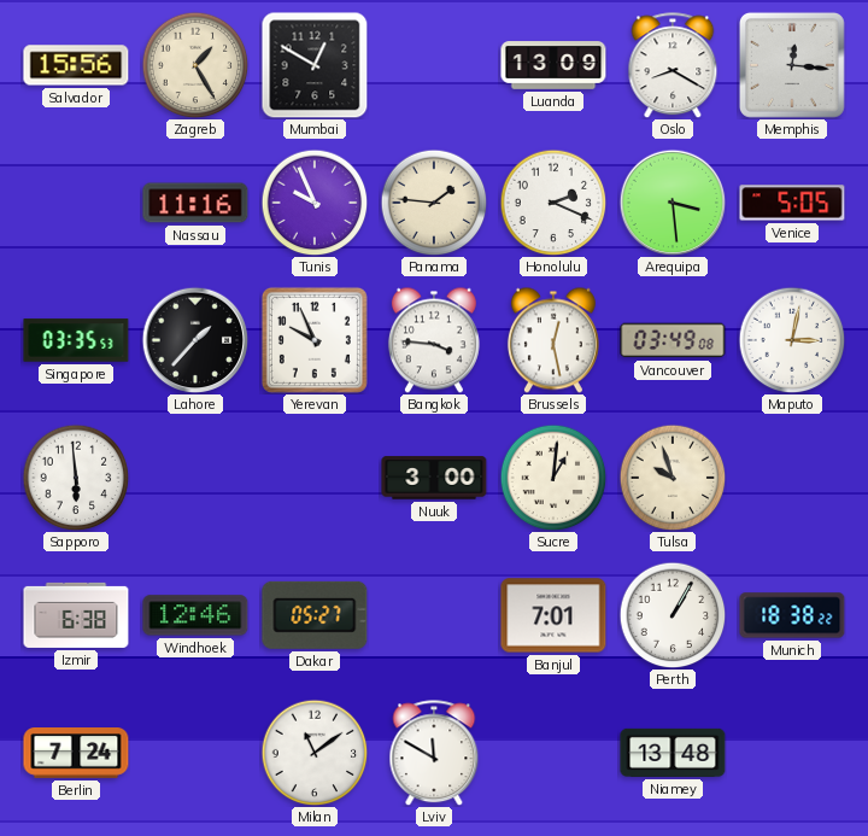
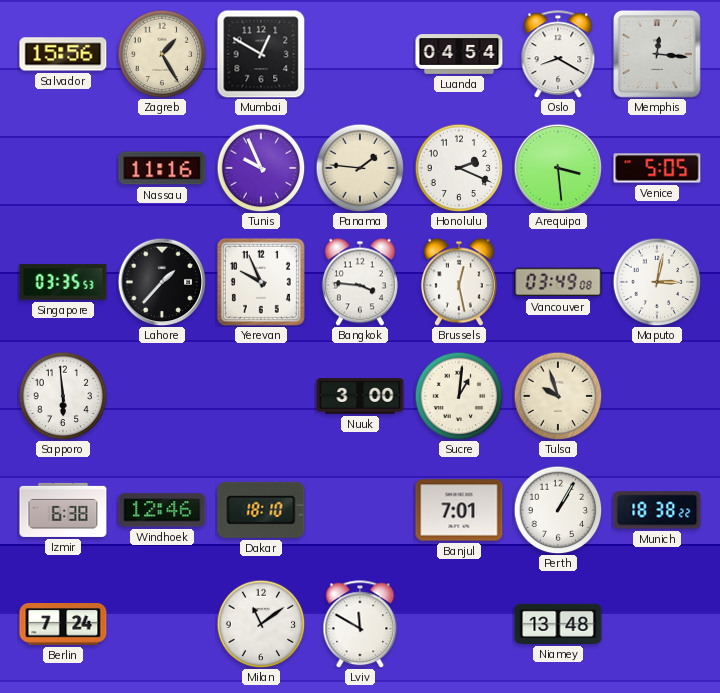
Luanda: 13:09 -> 04:54 (459, 54)
Dakar: 05:27 -> 18:10 (261, 510)
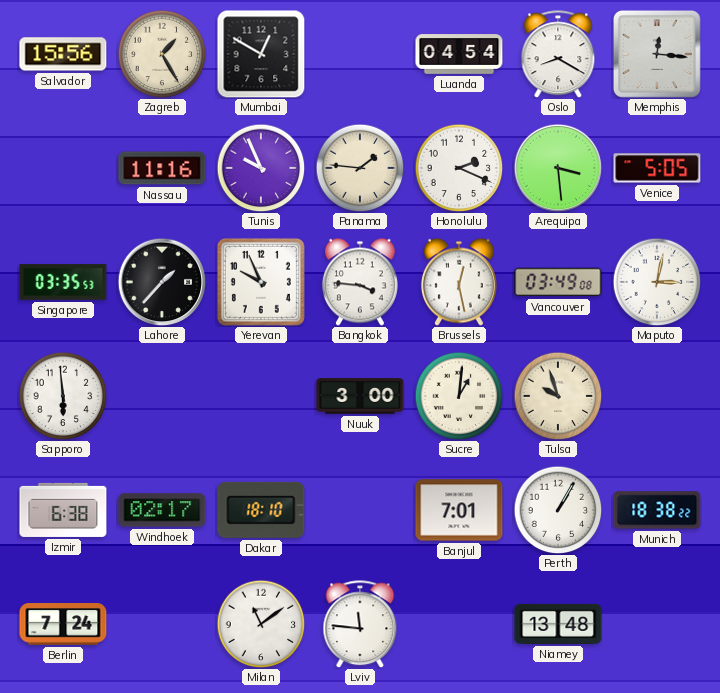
Windhoek: 12:46 -> 02:17 (162, 510)
Lviv: 11:50 -> 11:46 (360, 624)
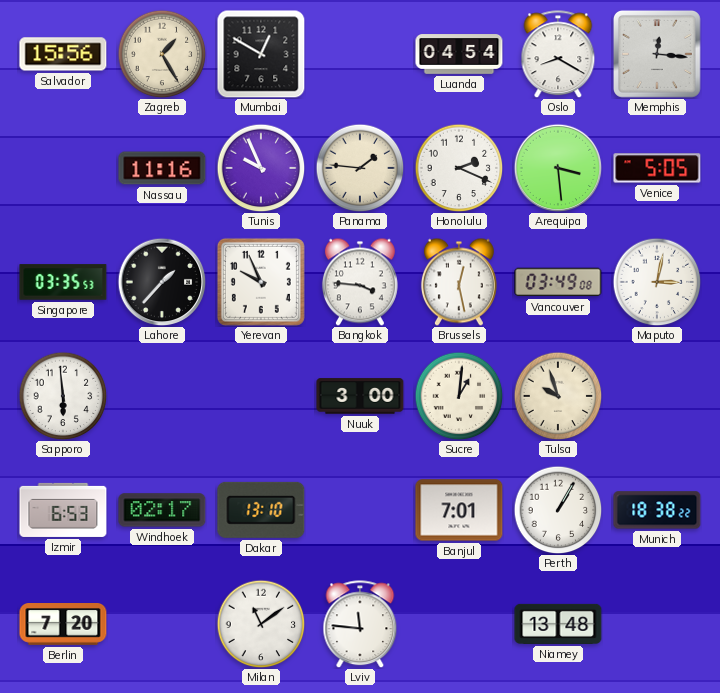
Izmir: 6:38 -> 6:53 (63, 510)
Dakar: 18:10 -> 13:10 (261, 510)
Berlin: 7:24 -> 7:20 (63, 625)
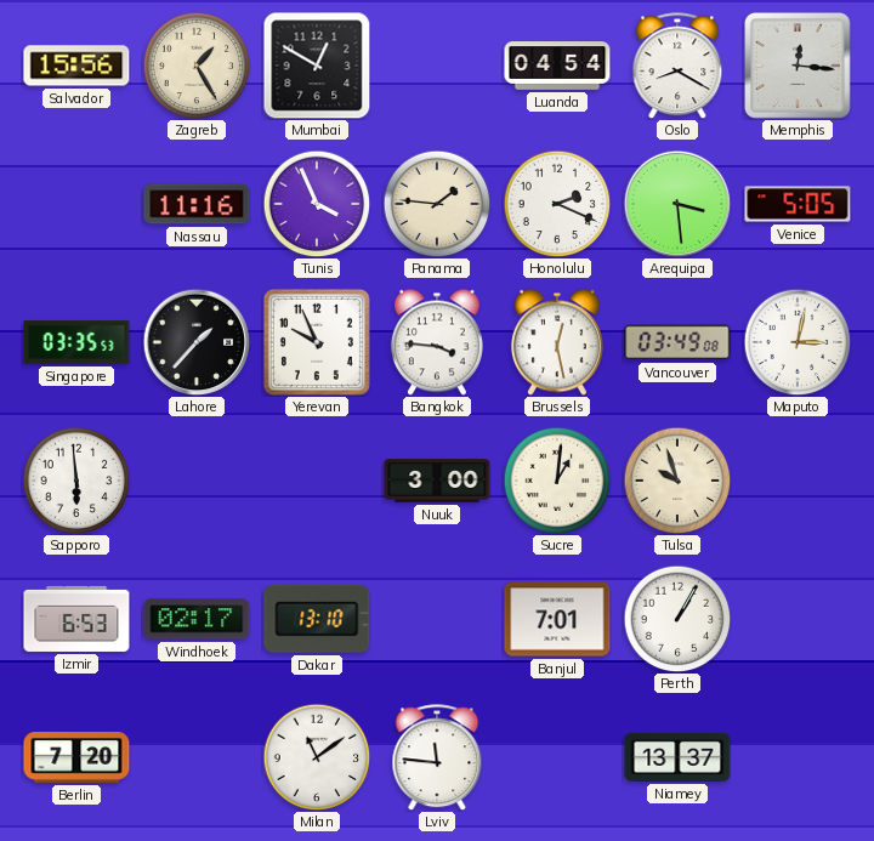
Tunis: 9:56 -> 3:56 (317, 204)
Munich: 18:38 -> none (657, 510)
Niamey: 13:48 -> 13:37 (677, 757)
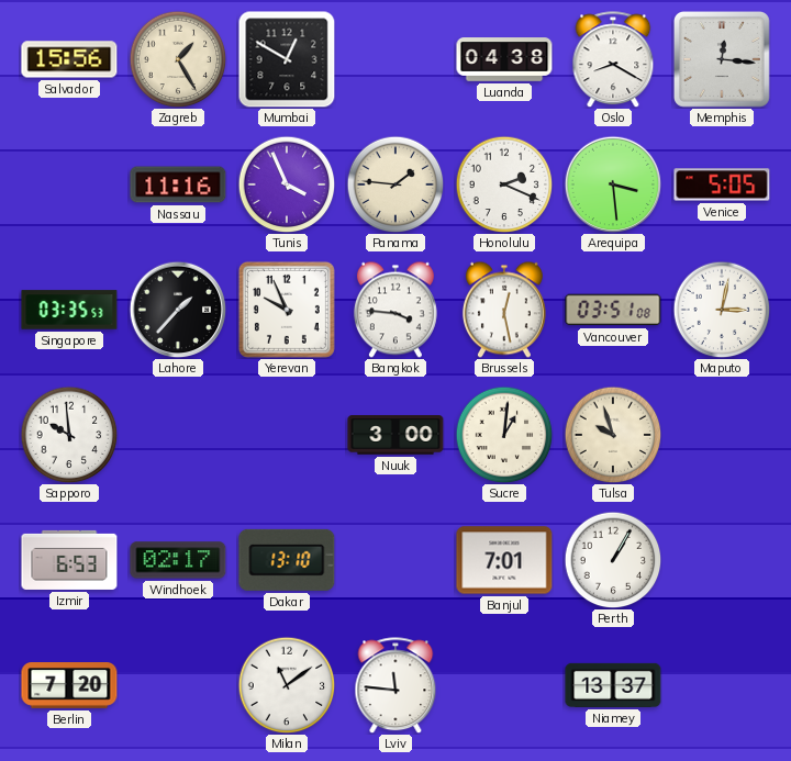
Luanda: 04:54 -> 04:38 (504, 59)
Vancouver: 03:49 -> 03:51 (613, 310)
Sapporo: 5:59 -> 9:59 (69, 435)
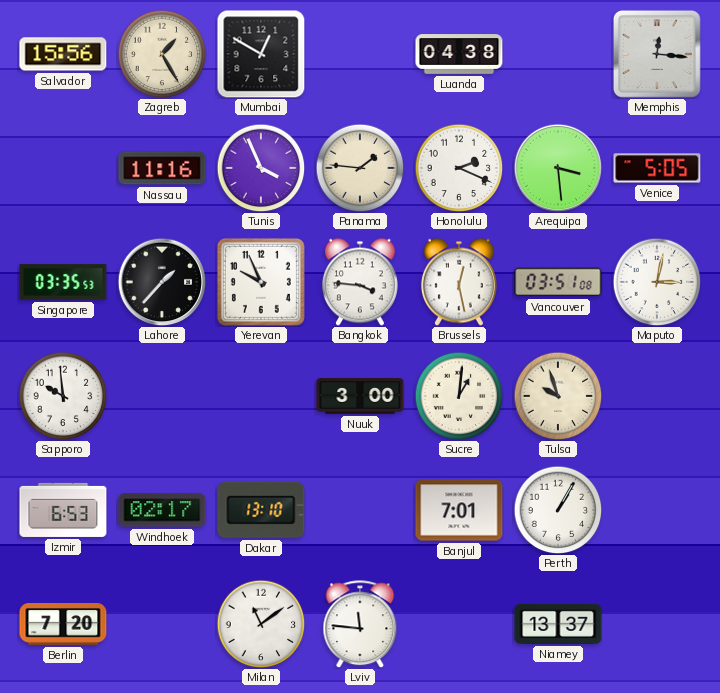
Oslo: 8:20 -> none (613, 59)
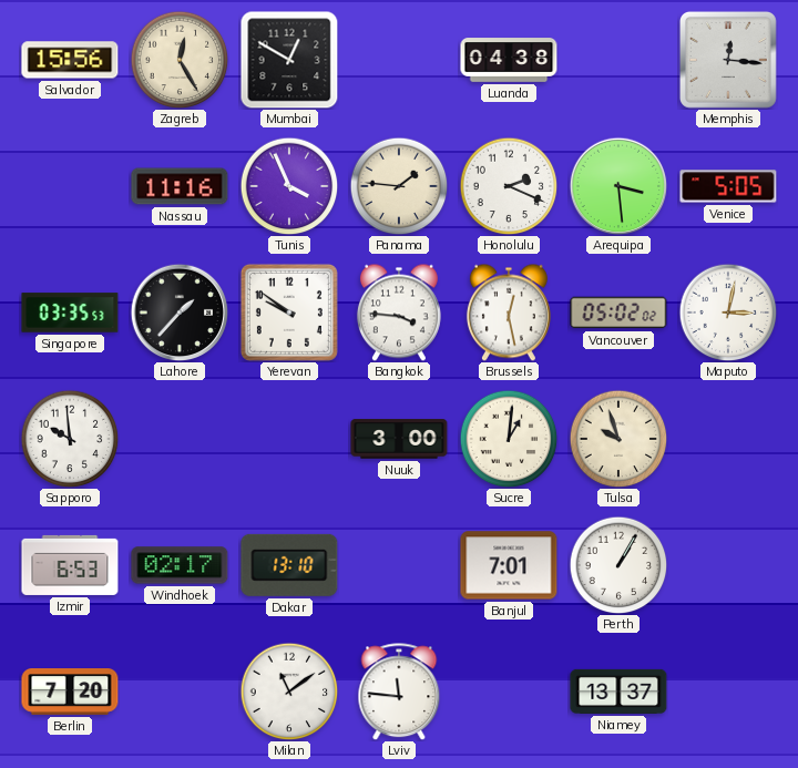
Zagreb: 1:25 -> 12:25 (180, 60)
Yerevan: 9:56 -> 9:51 (289, 313)
Vancouver: 03:51 -> 05:02 (618, 313)
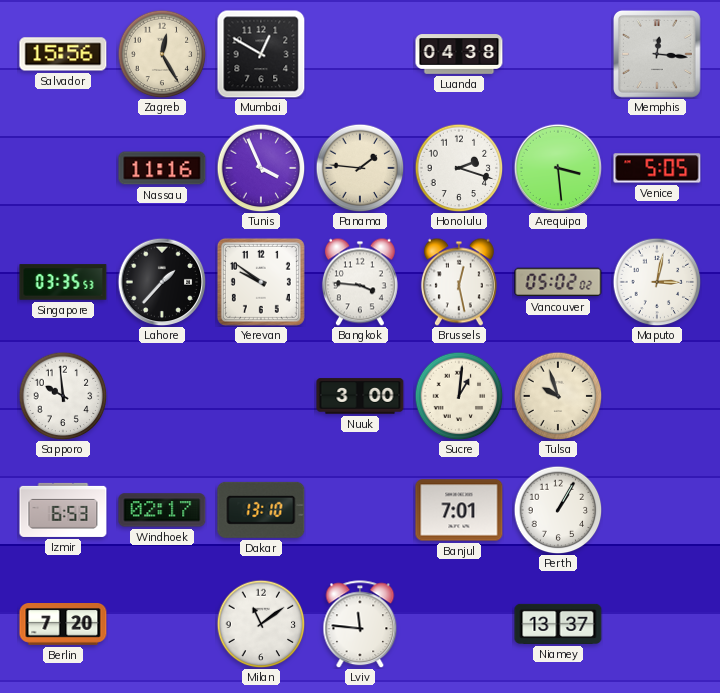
Honolulu: 2:19 -> 2:18 (459, 168)
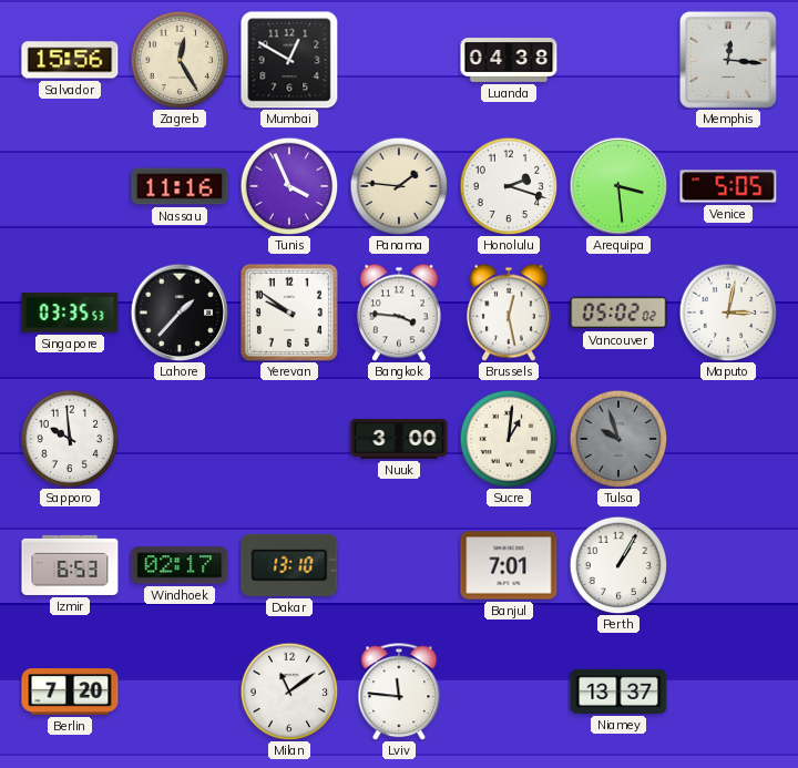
Tulsa dial: cream -> grey (618, 439)
